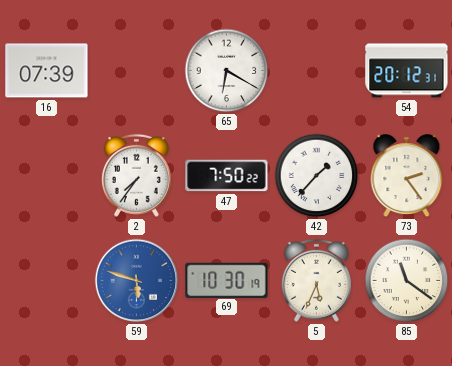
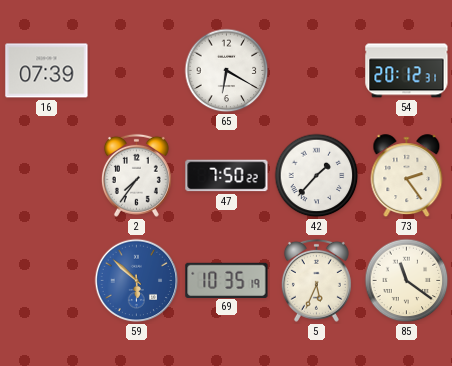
59: 5:48 -> 5:52 (137, 281)
69: 10:30 -> 10:35 (227, 280)
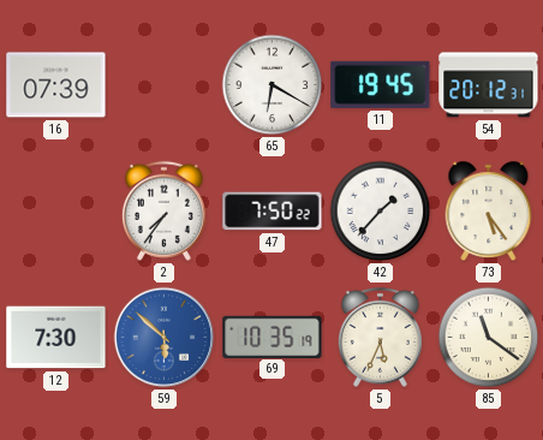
11: none -> 19:45 (381, 84)
73: 2:24 -> 5:24 (489, 212)
12: none -> 7:30 (56, 338)
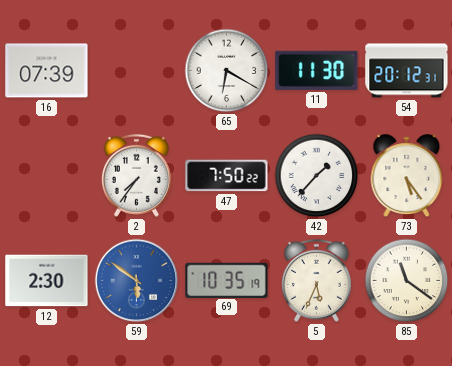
11: 19:45 -> 11:30 (317, 70)
12: 7:30 -> 2:30 (47, 281)
59: 5:52 -> 5:51 (137, 281)
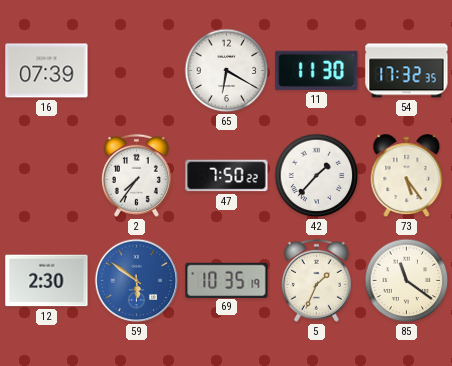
54: 20:12 -> 17:32 (407, 71)
5: 5:34 -> 1:34 (316, 280)
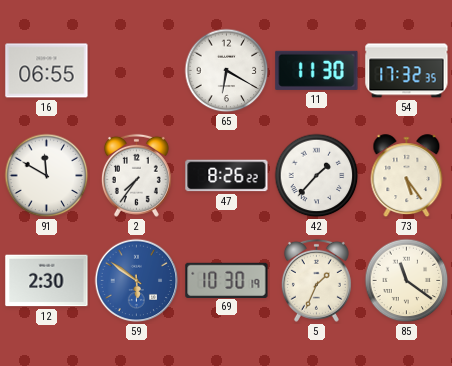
16: 07:39 -> 06:55 (47, 71)
91: none -> 11:50 (47, 176)
47: 7:50 -> 8:26 (227, 176)
69: 10:35 -> 10:30 (227, 280)
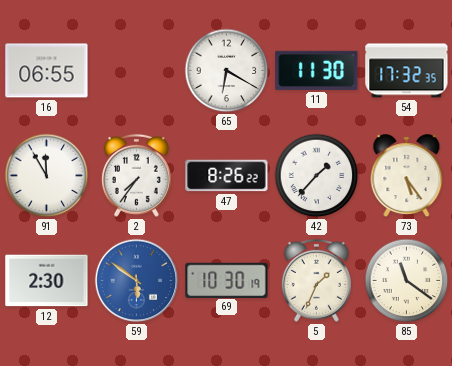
91: 11:50 -> 11:55 (47, 176)
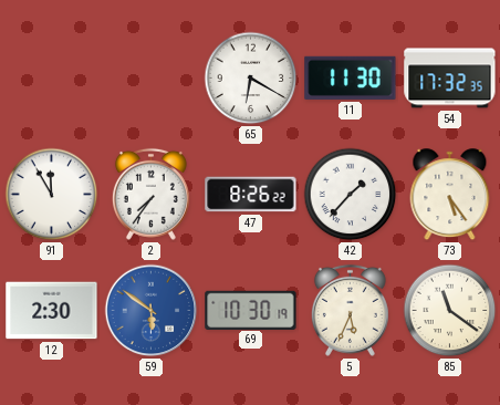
16: 06:55 -> none (47, 71)
5: 1:34 -> 5:34 (350, 310)
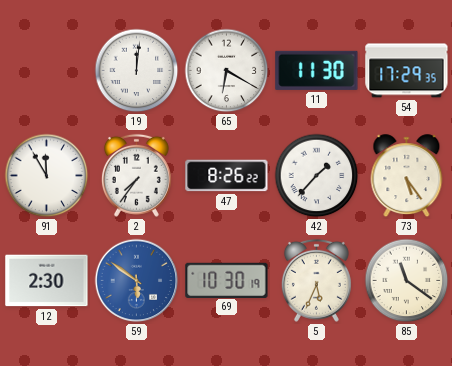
19: none -> 12:01 (137, 71)
54: 17:32 -> 17:29 (407, 71)
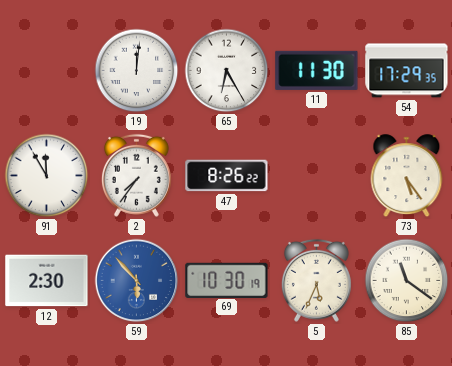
65: 6:20 -> 6:25 (227, 71)
42: 1:37 -> none (317, 176)
59: 5:51 -> 5:53 (137, 281)
